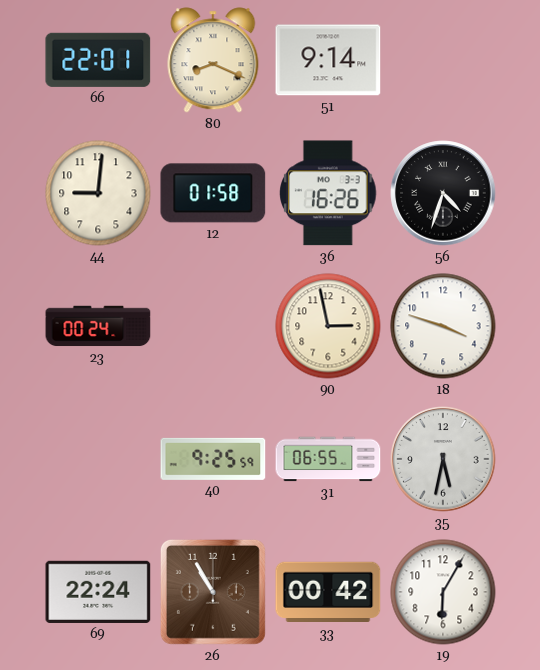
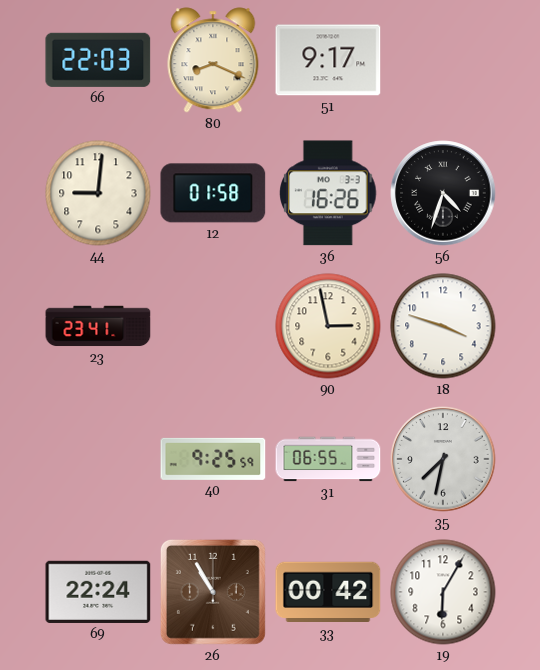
66: 22:01 -> 22:03 (98, 60)
51: 9:14 -> 9:17 (328, 60)
23: 00:24 -> 23:41 (98, 326)
35: 5:32 -> 7:32 (443, 459)
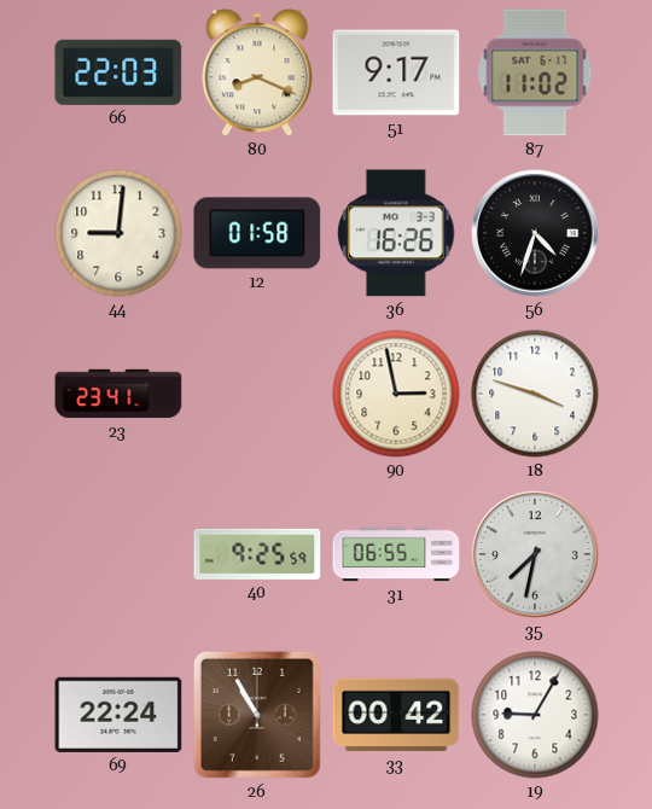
87: none -> 11:02 (535, 72)
19: 6:05 -> 9:05 (535, 715)
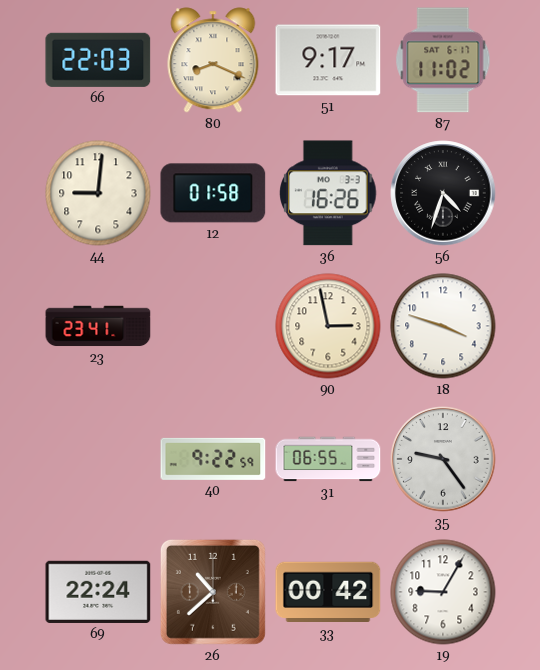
40: 9:25 -> 9:22 (213, 459)
35: 7:32 -> 9:24 (443, 459)
26: 10:55 -> 10:38 (213, 592)
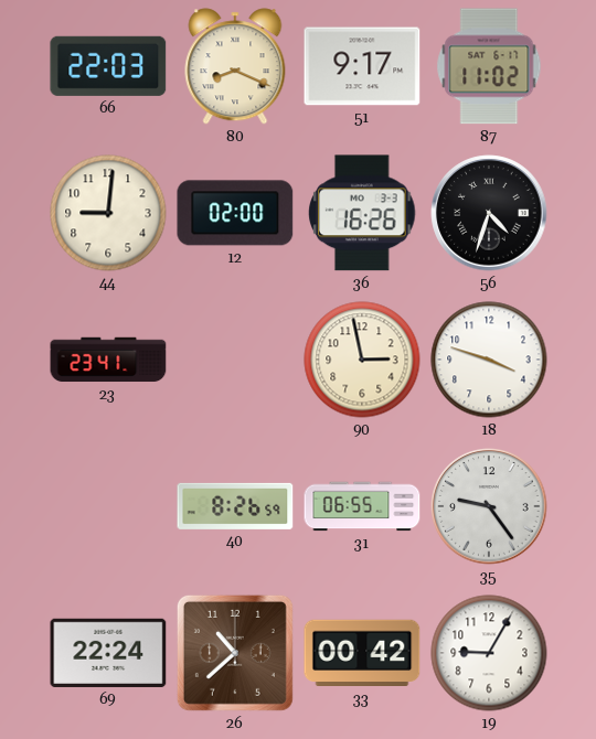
12: 01:58 -> 02:00 (235, 213)
40: 9:22 -> 8:26 (235, 506)
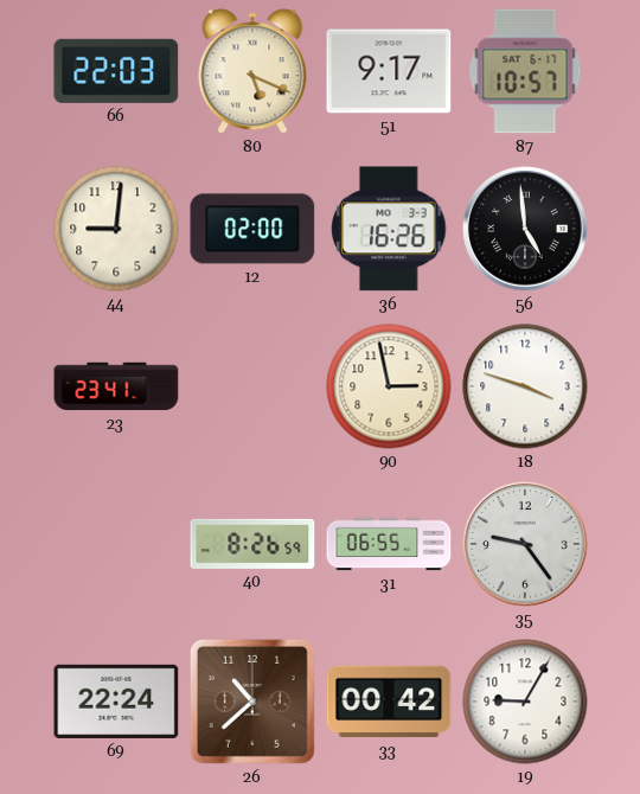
80: 8:19 -> 5:19 (252, 71)
87: 11:02 -> 10:57 (525, 71)
56: 4:33 -> 4:59 (525, 229)
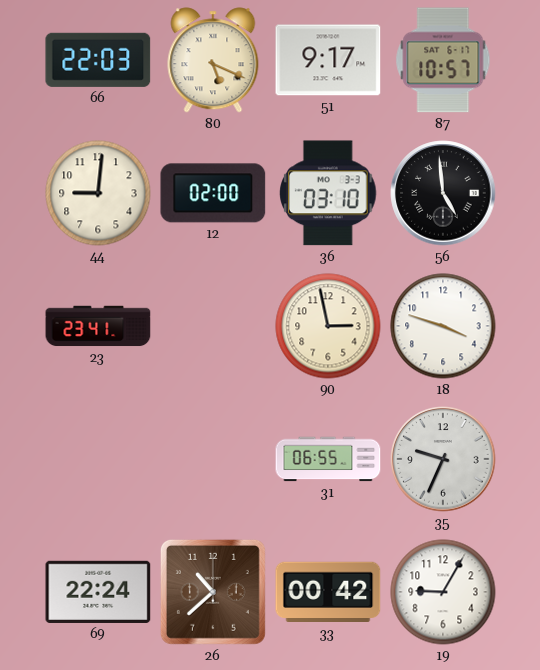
36: 16:26 -> 03:10 (328, 193)
40: 8:26 -> none (252, 544)
35: 9:24 -> 9:34 (443, 459)
